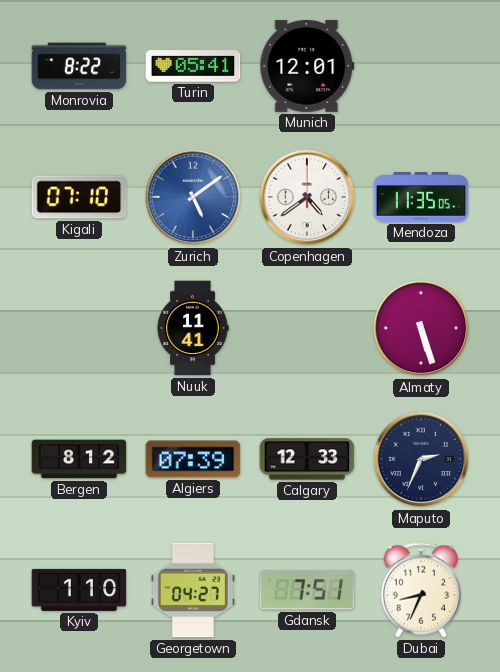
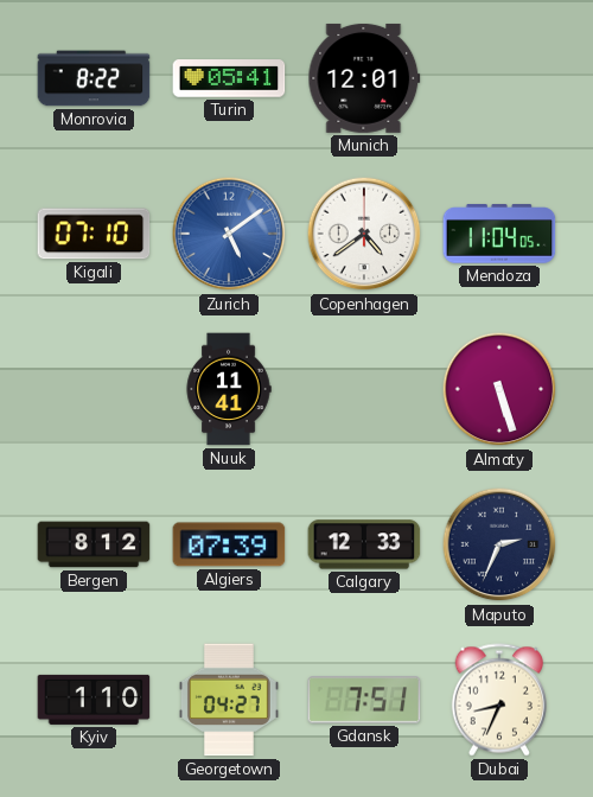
Mendoza: 11:35 -> 11:04 (499, 234)
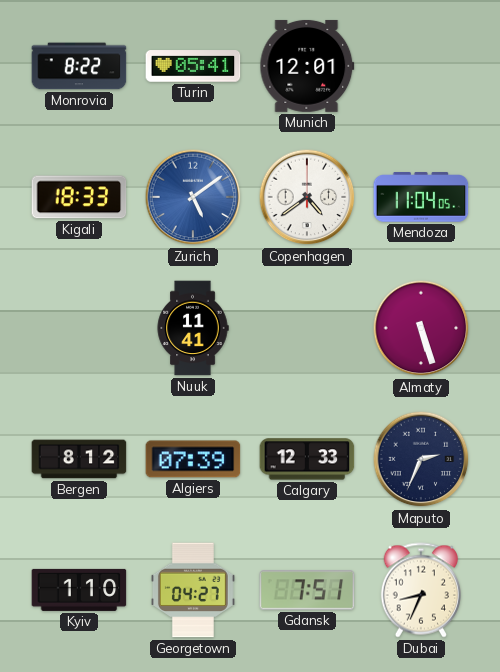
Kigali: 07:10 -> 18:33 (79, 197)
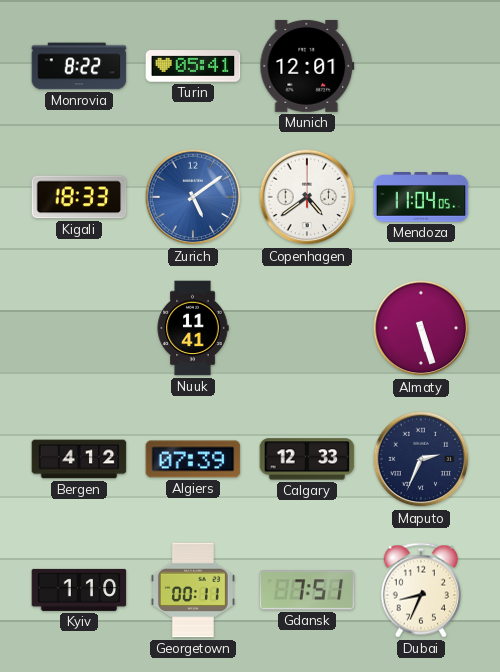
Bergen: 8:12 -> 4:12 (79, 459)
Georgetown: 04:27 -> 00:11 (193, 590)
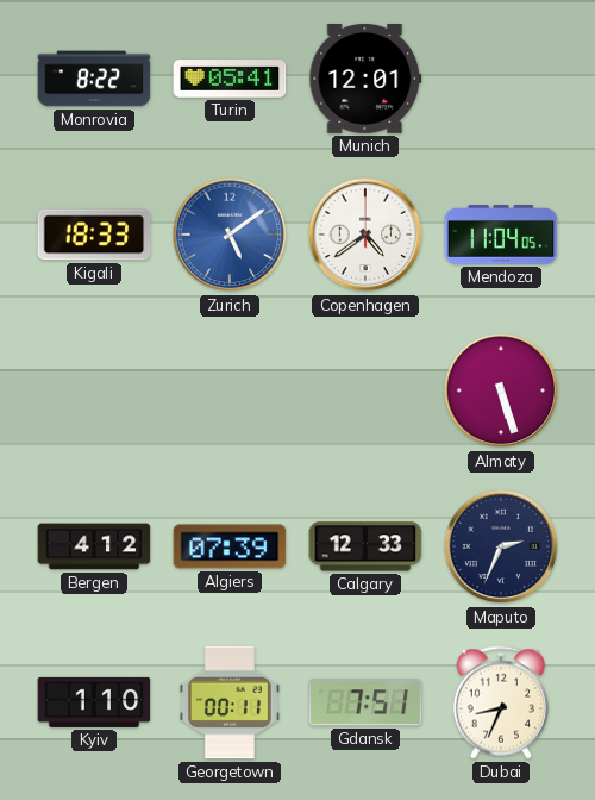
Nuuk: 11:41 -> none (193, 328)
